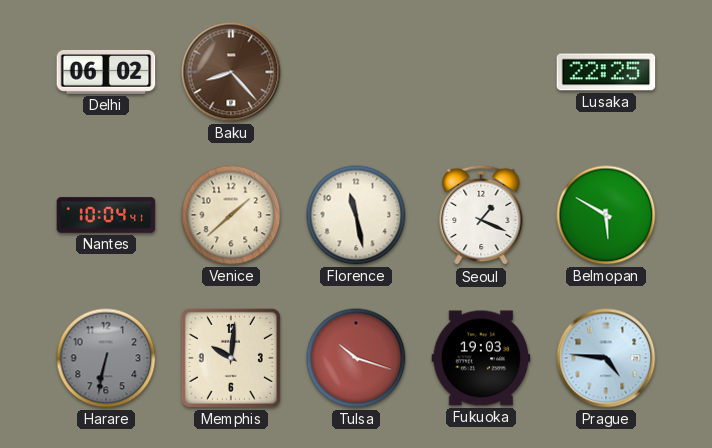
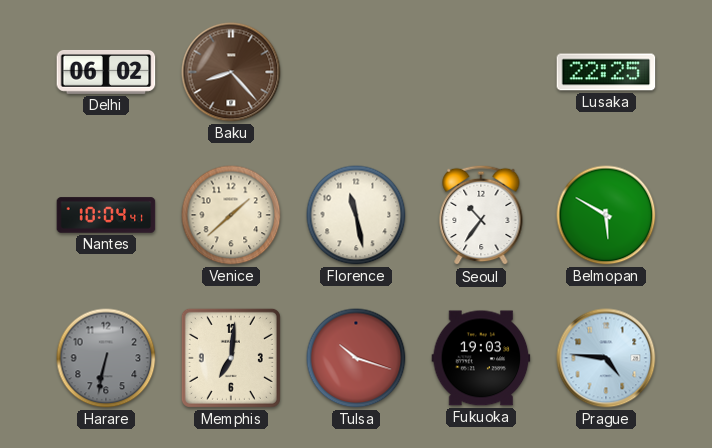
Seoul: 1:19 -> 10:36 (481, 215)
Memphis: 10:01 -> 7:01 (231, 358)
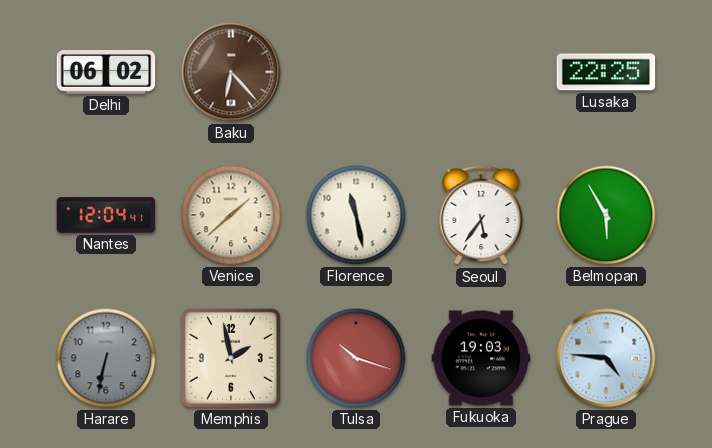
Baku: 8:23 -> 6:23 (231, 72)
Nantes: 10:04 -> 12:04 (106, 215)
Seoul: 10:36 -> 5:36 (481, 215)
Belmopan: 5:50 -> 5:55 (606, 215)
Memphis: 7:01 -> 1:58 (231, 358)
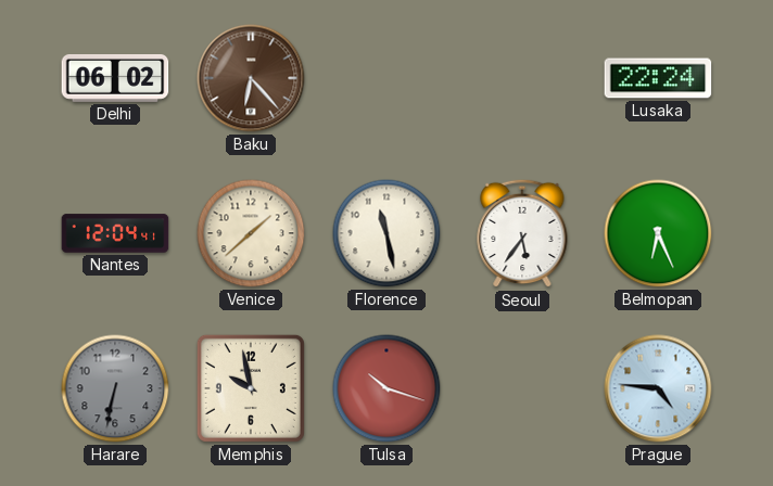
Lusaka: 22:25 -> 22:24 (658, 78)
Belmopan: 5:55 -> 6:26 (658, 233)
Memphis: 1:58 -> 9:58 (251, 388)
Fukuoka: 19:03 -> none (481, 358)
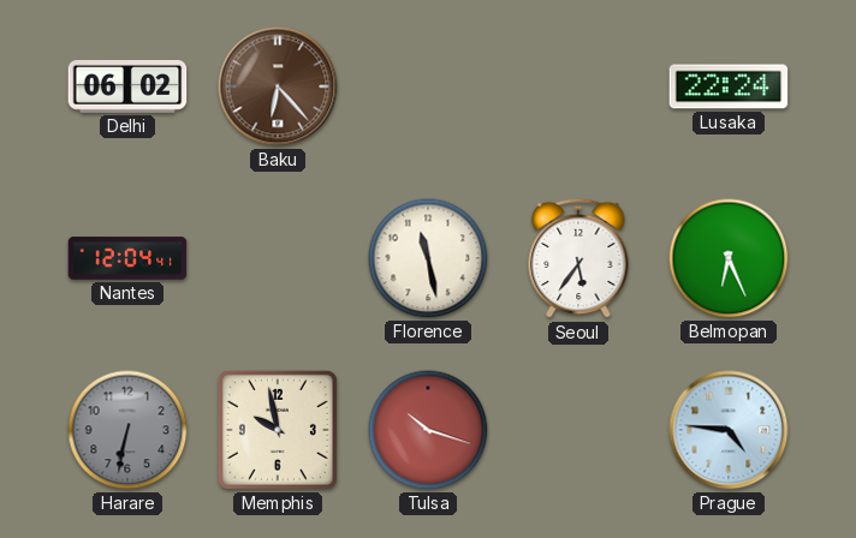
Venice: 1:38 -> none (251, 233)
